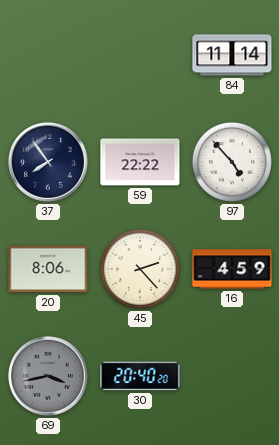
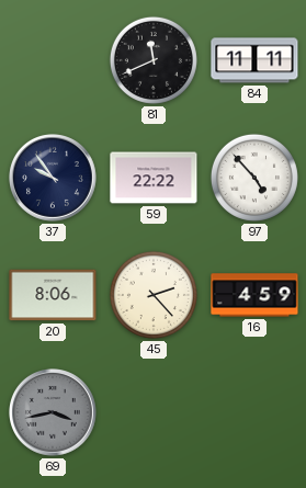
81: none -> 11:41 (154, 60)
84: 11:14 -> 11:11 (254, 60)
37: 7:54 -> 9:54 (54, 179)
30: 20:40 -> none (140, 376)
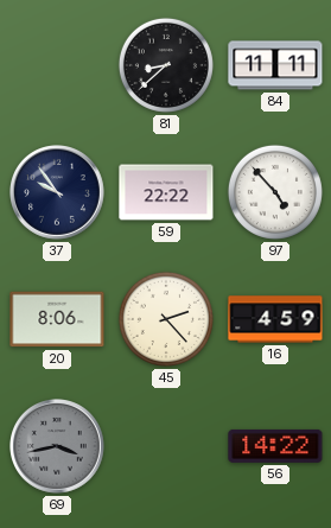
81: 11:41 -> 8:38 (166, 65)
56: none -> 14:22 (275, 446)
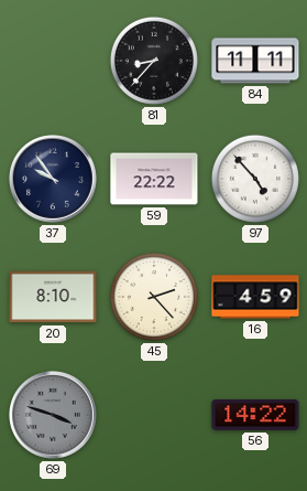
81: 8:38 -> 8:37 (154, 61)
20: 8:06 -> 8:10 (53, 297)
69: 3:43 -> 3:48 (54, 416)
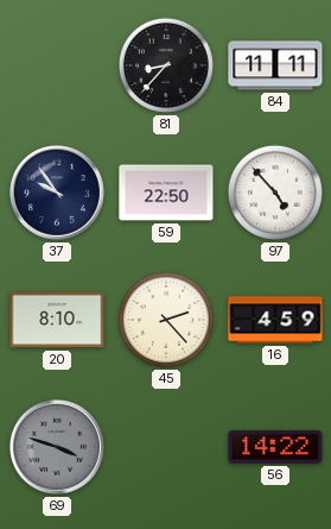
59: 22:22 -> 22:50 (166, 193)
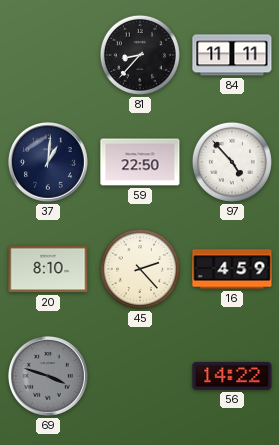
37: 9:54 -> 1:01 (49, 163)
